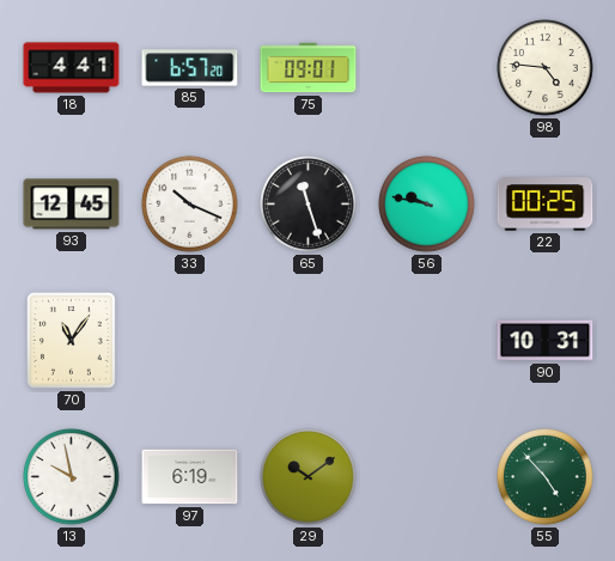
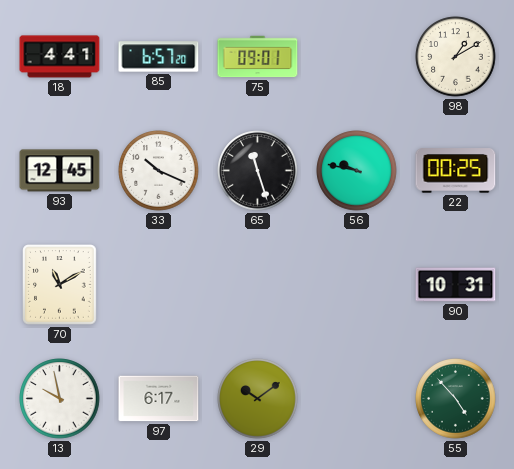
98: 4:46 -> 1:10 (456, 57)
70: 11:06 -> 11:10 (60, 285)
97: 6:19 -> 6:17 (159, 399)
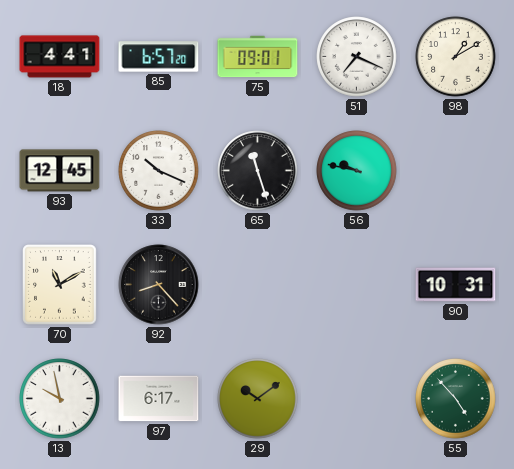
51: none -> 7:19 (357, 57)
22: 00:25 -> none (456, 171)
92: none -> 8:23 (159, 285)
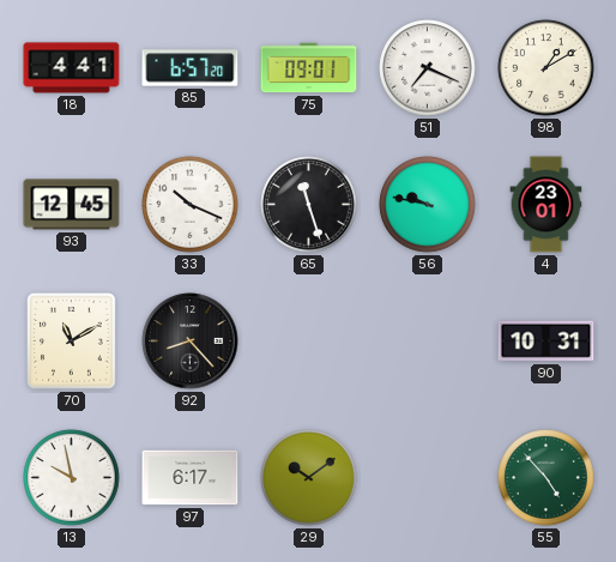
4: none -> 23:01 (546, 205)
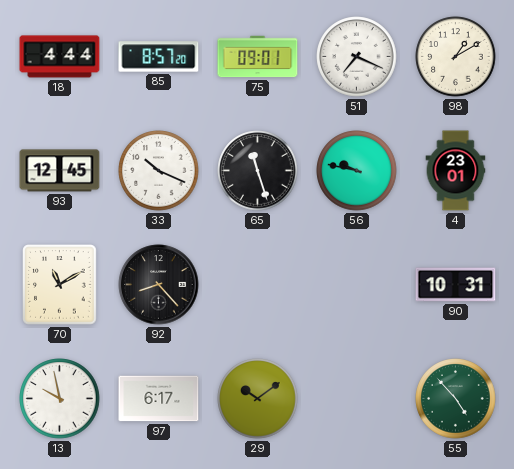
18: 4:41 -> 4:44 (60, 57)
85: 6:57 -> 8:57 (159, 57)
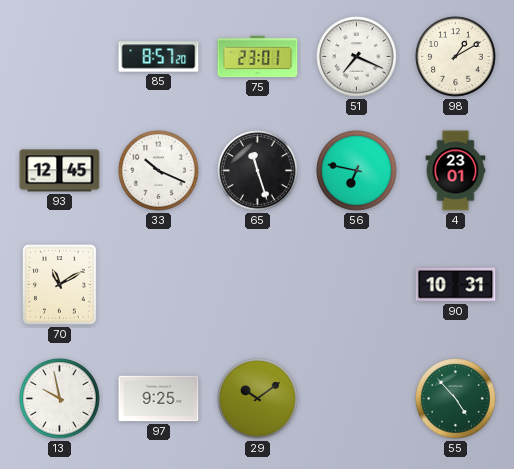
18: 4:44 -> none (60, 57)
75: 09:01 -> 23:01 (258, 57)
56: 9:47 -> 6:47 (357, 171)
92: 8:23 -> none (159, 285)
97: 6:17 -> 9:25 (159, 399)
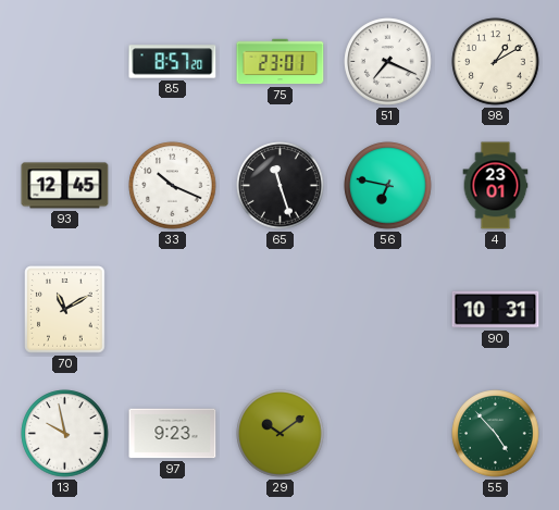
97: 9:25 -> 9:23 (173, 434)
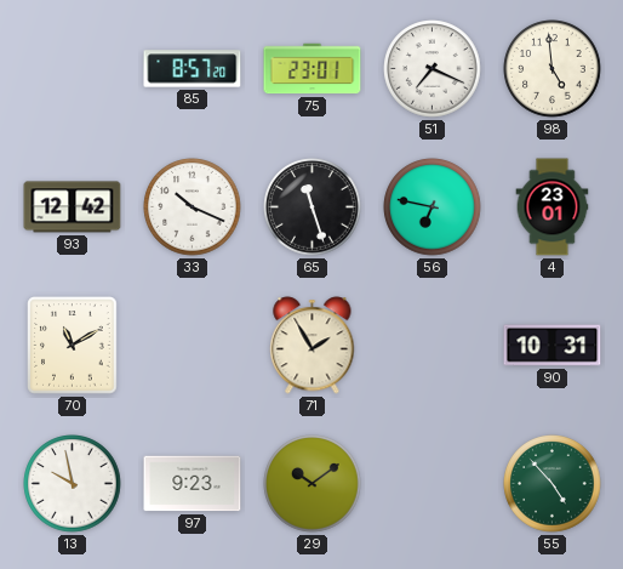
98: 1:10 -> 4:59 (553, 69)
93: 12:45 -> 12:42 (73, 207)
71: none -> 1:55 (313, 346)
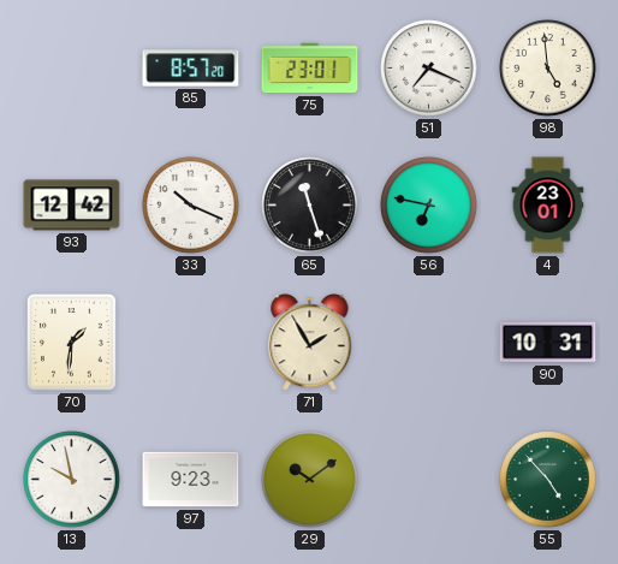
70: 11:10 -> 1:31 (72, 343)
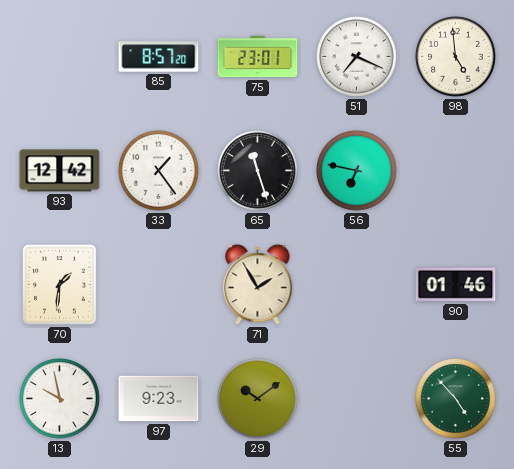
33: 10:19 -> 1:24 (159, 171)
4: 23:01 -> none (548, 206)
90: 10:31 -> 01:46 (456, 285)
